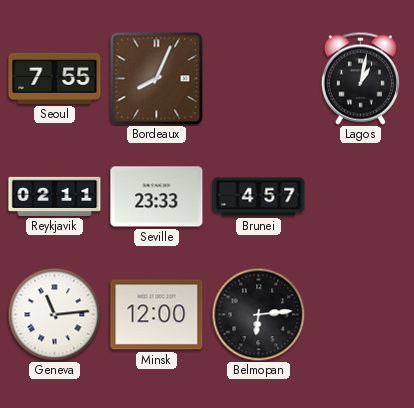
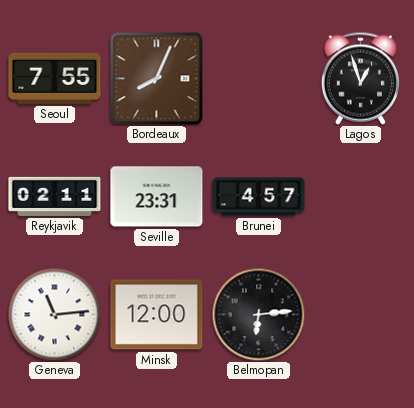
Lagos: 1:02 -> 12:57 (360, 78)
Seville: 23:33 -> 23:31 (157, 197)
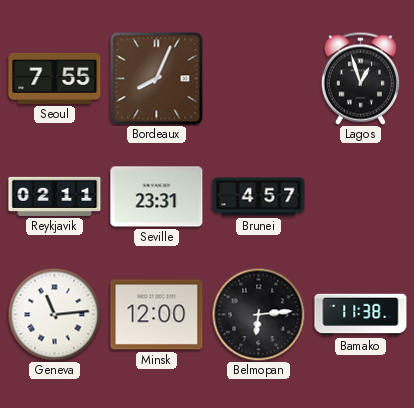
Bamako: none -> 11:38 (361, 315)
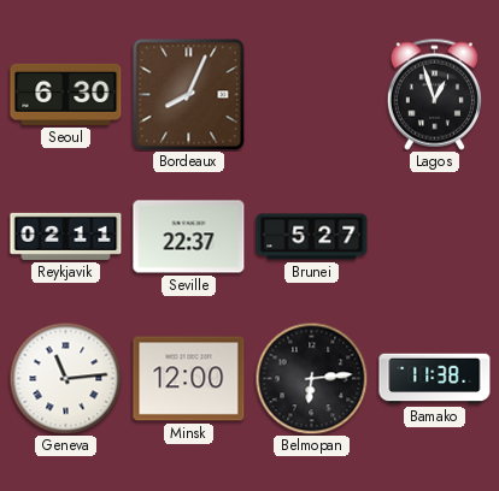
Seoul: 7:55 -> 6:30 (66, 94)
Seville: 23:31 -> 22:37 (189, 237)
Brunei: 4:57 -> 5:27 (312, 237)
